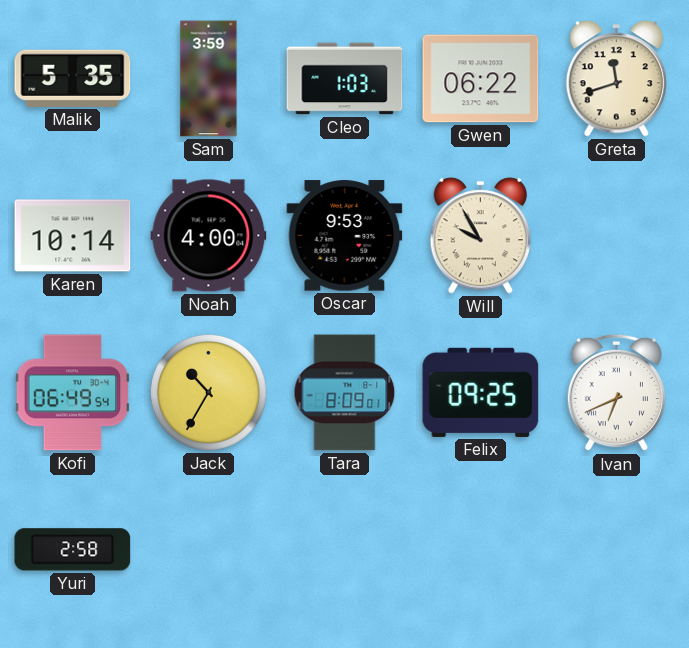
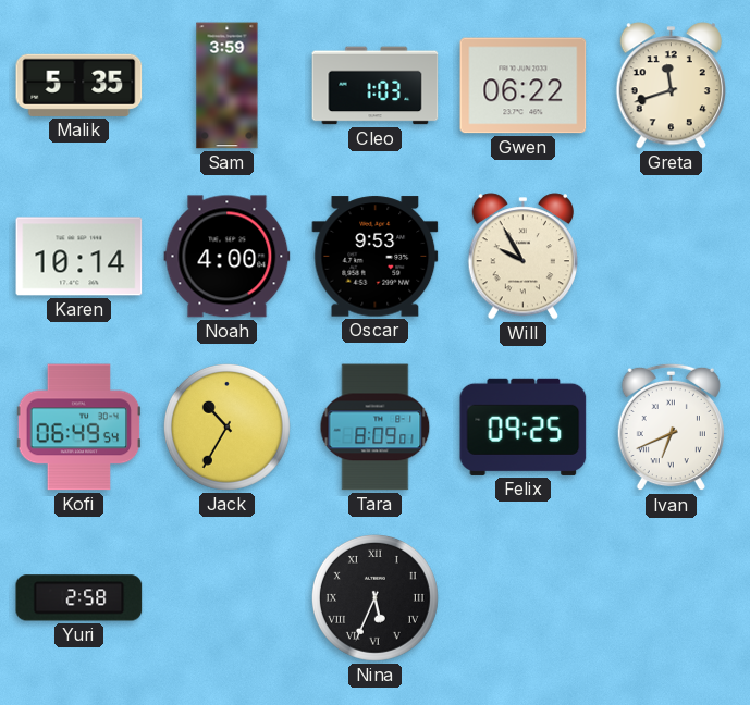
Nina: none -> 5:34 (374, 597)
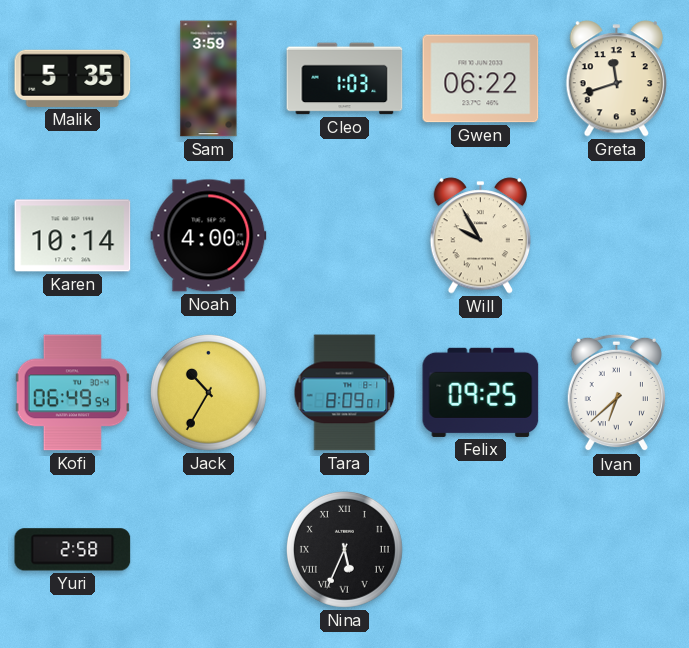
Oscar: 9:53 -> none (376, 257)
Ivan: 6:41 -> 6:38 (616, 393)
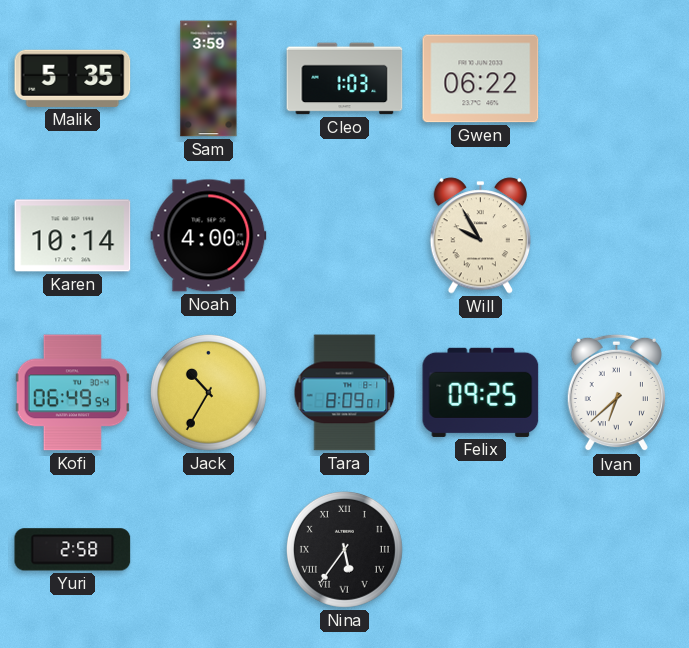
Greta: 11:42 -> none (616, 79)
Nina: 5:34 -> 5:36 (344, 549)
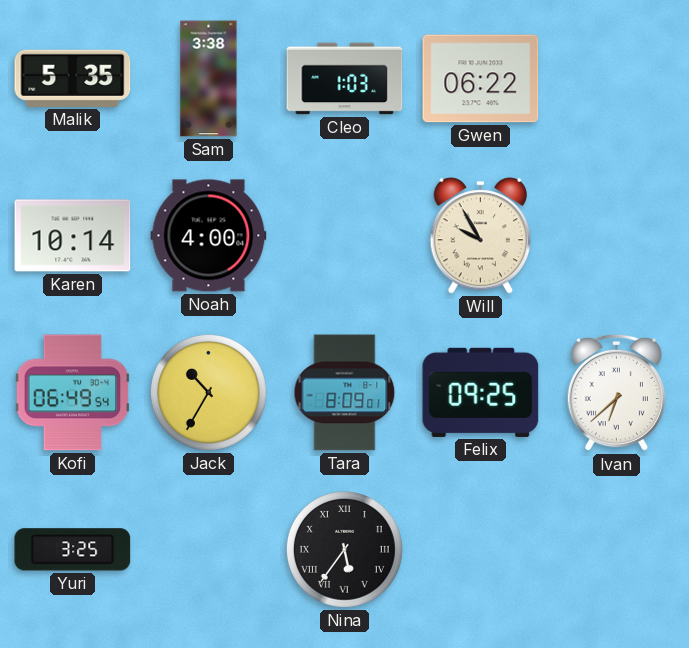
Sam: 3:59 -> 3:38 (209, 79)
Yuri: 2:58 -> 3:25 (73, 550)
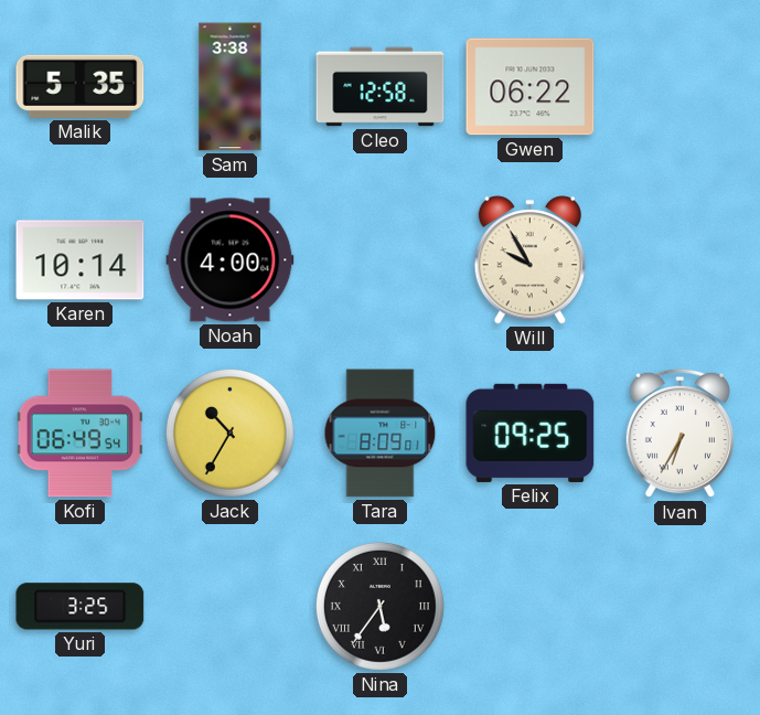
Cleo: 1:03 -> 12:58 (381, 87)
Ivan: 6:38 -> 6:35 (679, 434)
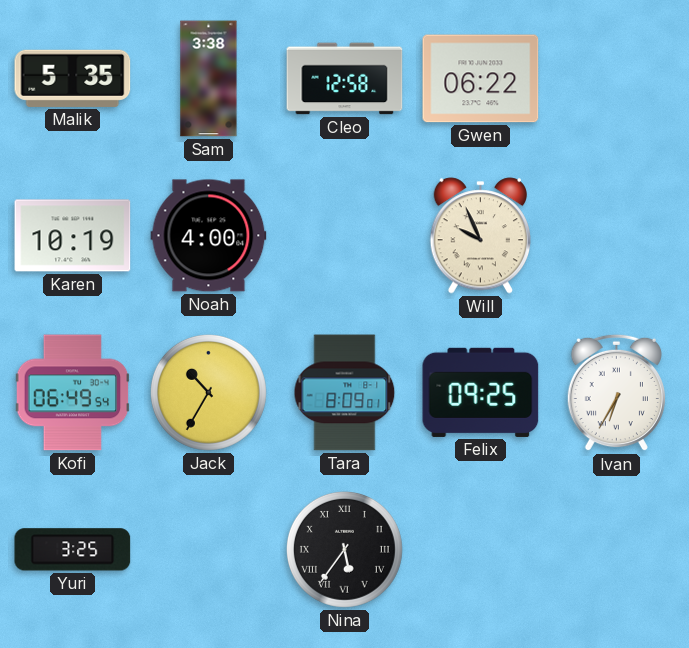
Karen: 10:14 -> 10:19 (73, 236)
Will: 9:55 -> 9:56 (480, 236)
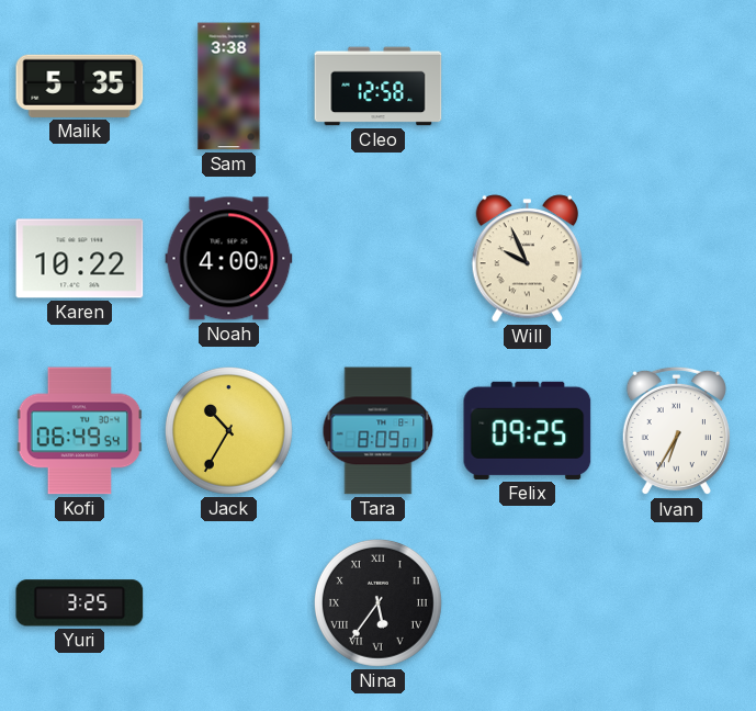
Gwen: 06:22 -> none (481, 79)
Karen: 10:19 -> 10:22 (80, 259)
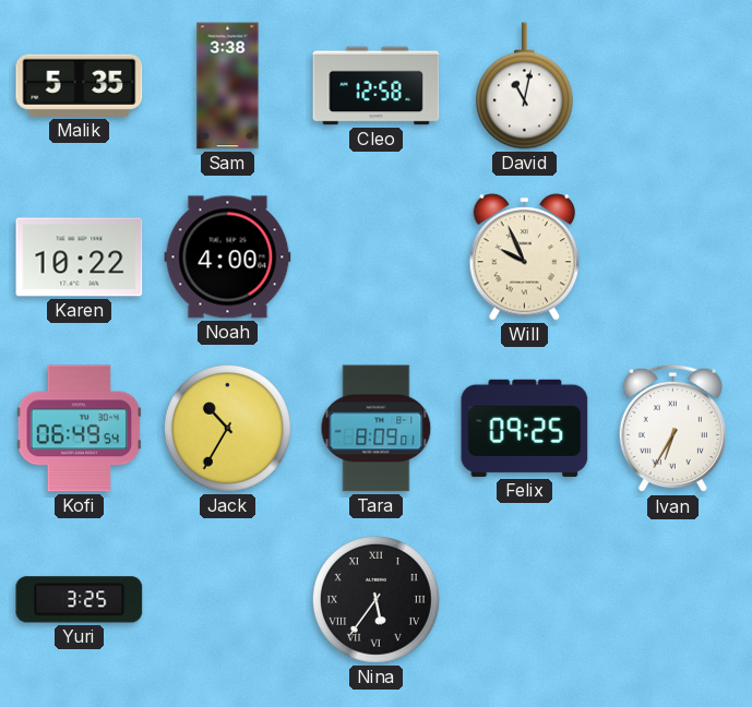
David: none -> 11:02 (524, 86)
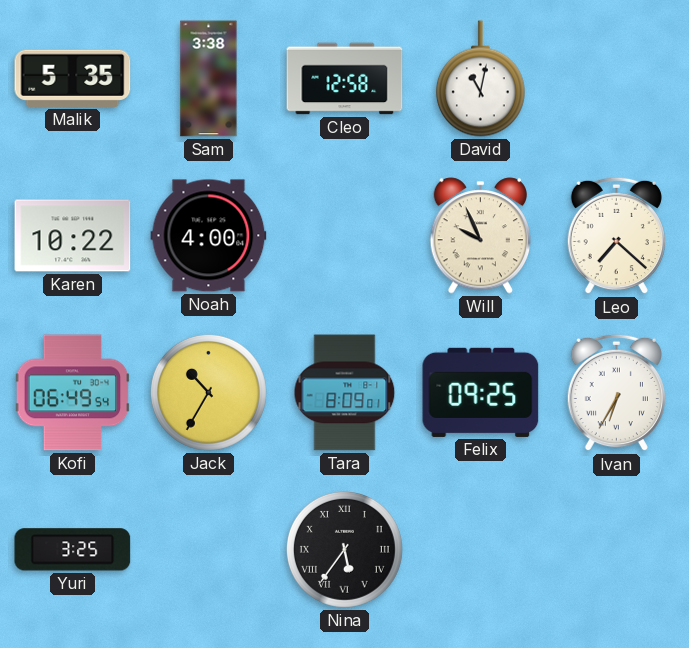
Leo: none -> 7:22 (616, 236)
